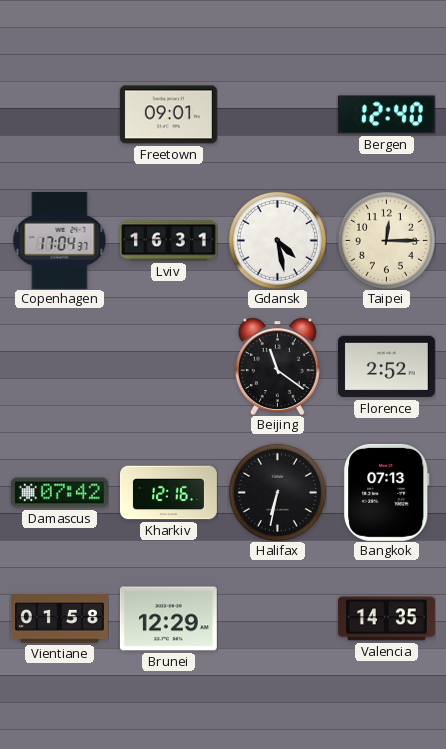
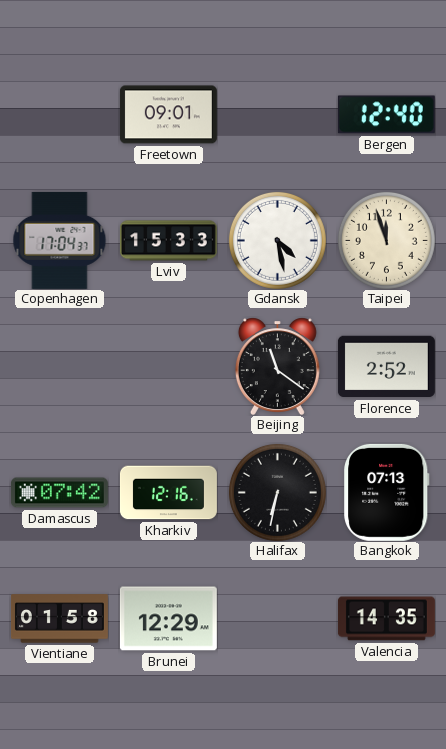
Lviv: 16:31 -> 15:33 (168, 241)
Taipei: 12:15 -> 11:57 (386, 240)
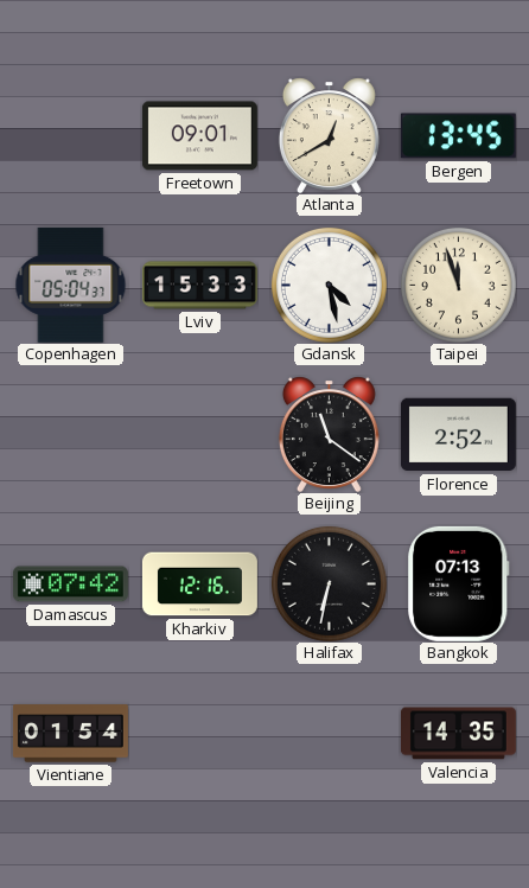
Atlanta: none -> 12:40 (329, 135)
Bergen: 12:40 -> 13:45 (458, 136)
Copenhagen: 17:04 -> 05:04 (71, 285)
Vientiane: 01:58 -> 01:54 (70, 734)
Brunei: 12:29 -> none (168, 619)
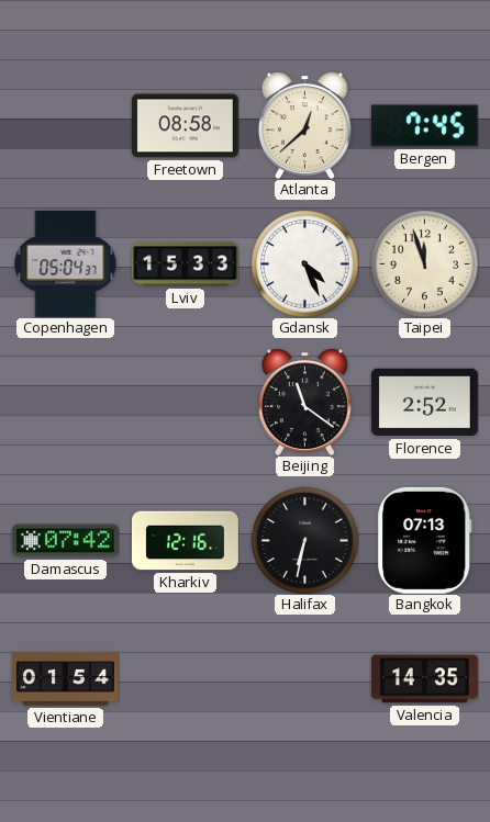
Freetown: 09:01 -> 08:58 (185, 126)
Atlanta: 12:40 -> 12:38 (304, 125)
Bergen: 13:45 -> 7:45 (424, 126)
Gdansk: 4:28 -> 4:26 (304, 263)
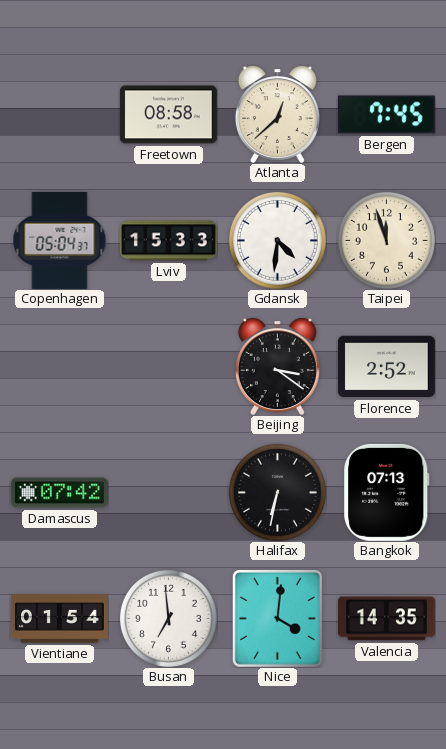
Gdansk: 4:26 -> 4:31 (277, 240)
Beijing: 11:21 -> 3:21 (277, 366)
Kharkiv: 12:16 -> none (185, 541)
Busan: none -> 6:59 (168, 618)
Nice: none -> 4:01 (277, 618)
